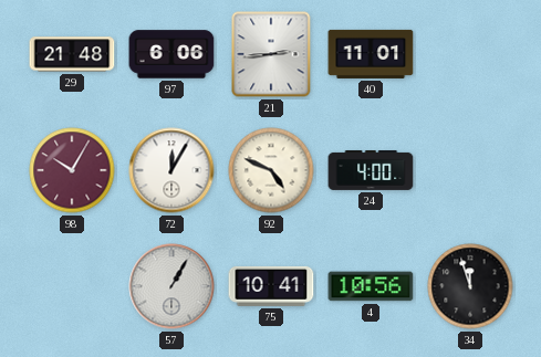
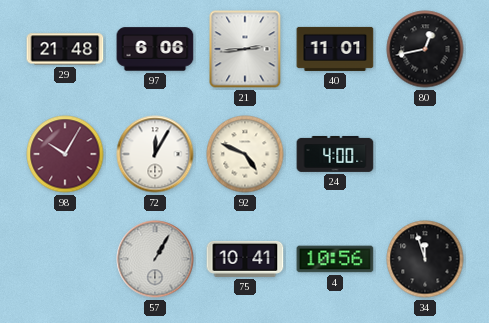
80: none -> 12:43 (425, 49)
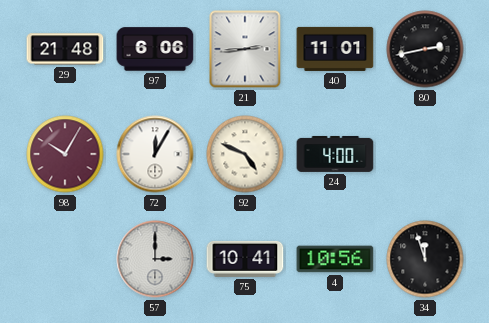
80: 12:43 -> 2:43 (425, 49)
57: 1:05 -> 3:00 (155, 259)
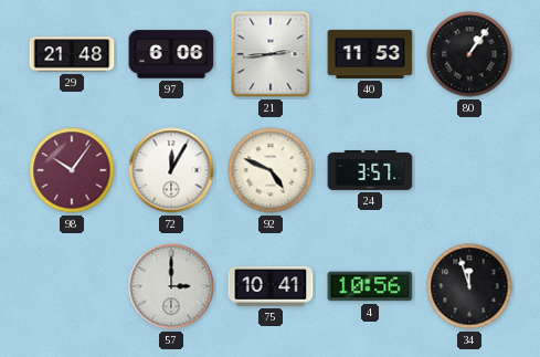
40: 11:01 -> 11:53 (370, 54)
80: 2:43 -> 1:06 (469, 54)
98: 10:05 -> 10:06 (72, 170)
24: 4:00 -> 3:57 (370, 170)
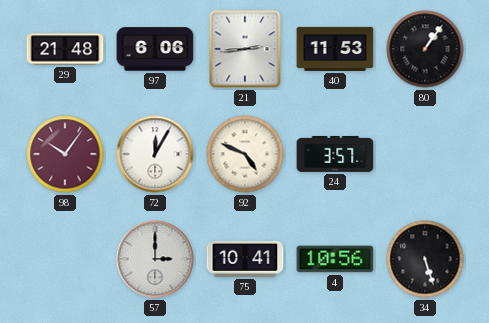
34: 11:57 -> 5:27 (425, 259)
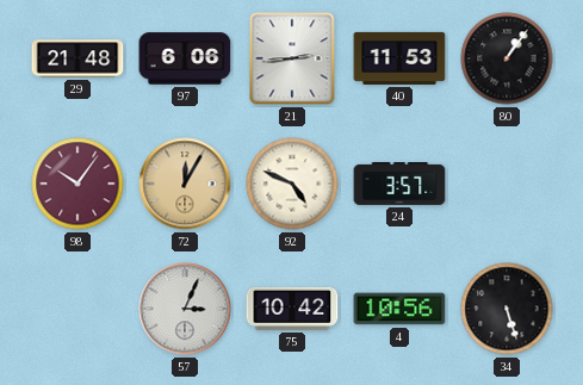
72 dial: white -> champagne (185, 184)
57: 3:00 -> 3:04 (185, 309)
75: 10:41 -> 10:42 (292, 309)
